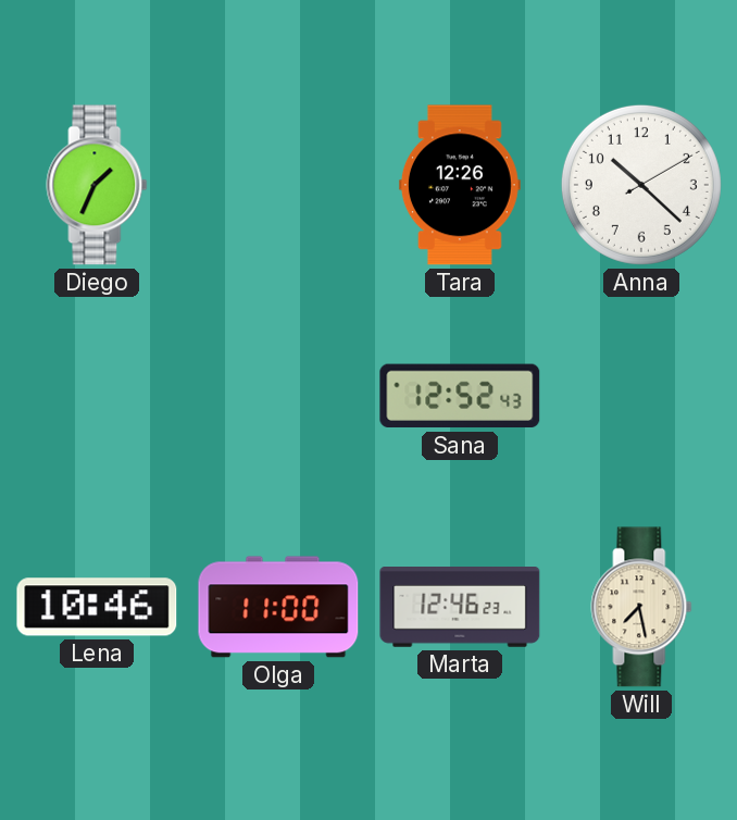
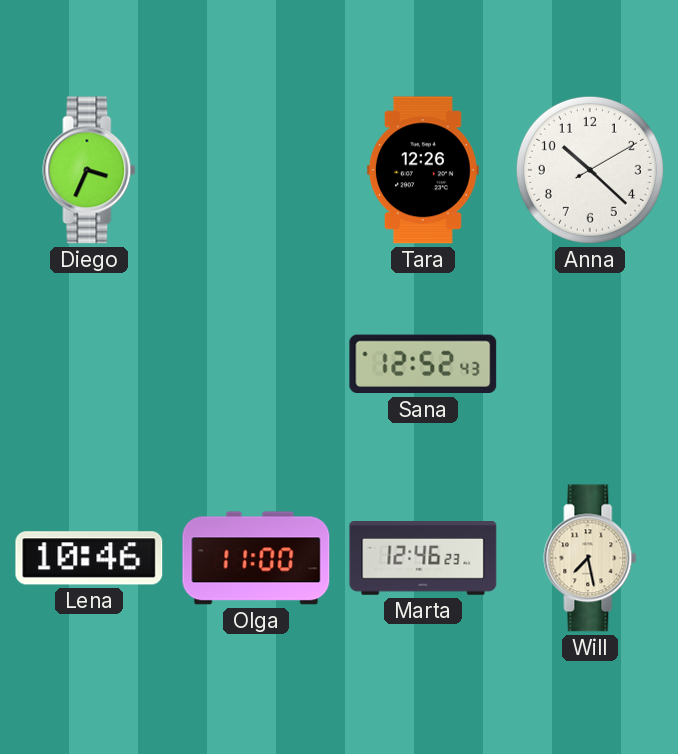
Diego: 1:34 -> 3:34 (89, 170)
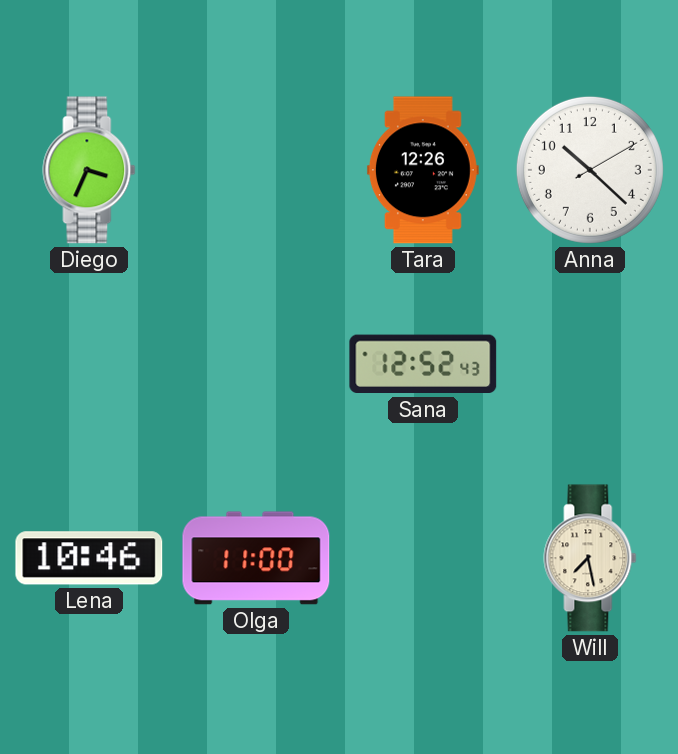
Marta: 12:46 -> none (423, 559)
